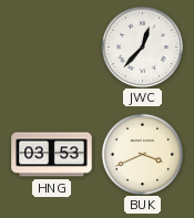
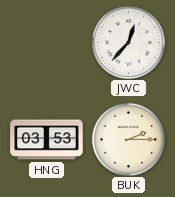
BUK: 3:41 -> 2:15 (128, 139)
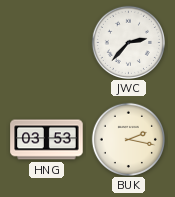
JWC: 12:37 -> 2:37 (128, 42)
BUK: 2:15 -> 2:17 (128, 139)
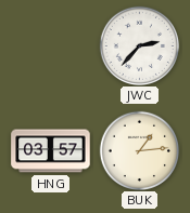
HNG: 03:53 -> 03:57 (51, 151)
BUK: 2:17 -> 1:14 (139, 150)
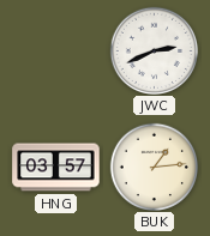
JWC: 2:37 -> 2:41 (154, 50)
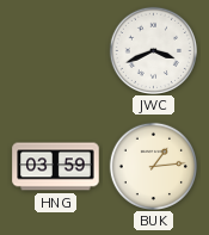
JWC: 2:41 -> 3:41 (153, 50)
HNG: 03:57 -> 03:59 (56, 167)
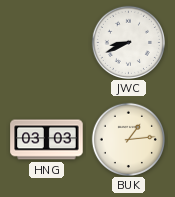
JWC: 3:41 -> 8:41 (128, 42)
HNG: 03:59 -> 03:03 (47, 140)
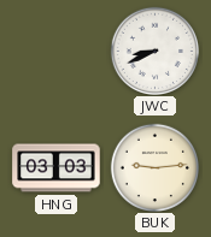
BUK: 1:14 -> 9:14 (154, 167)
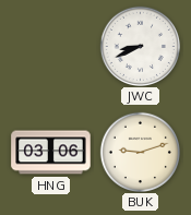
HNG: 03:03 -> 03:06 (51, 153)
BUK: 9:14 -> 9:12 (140, 152)
